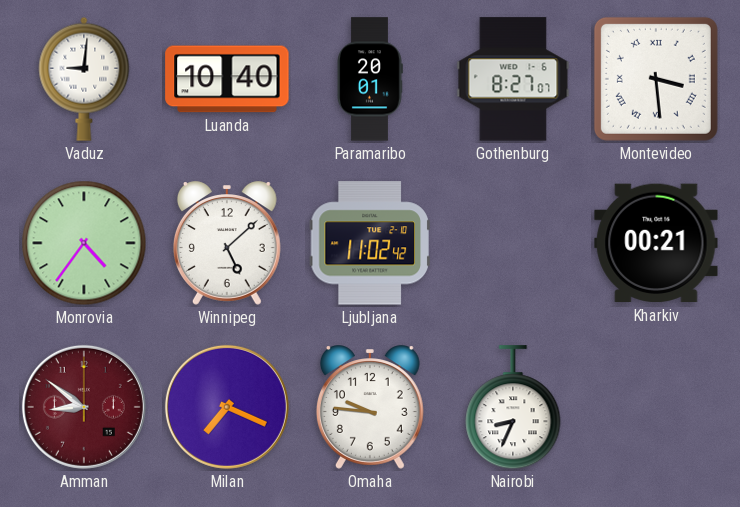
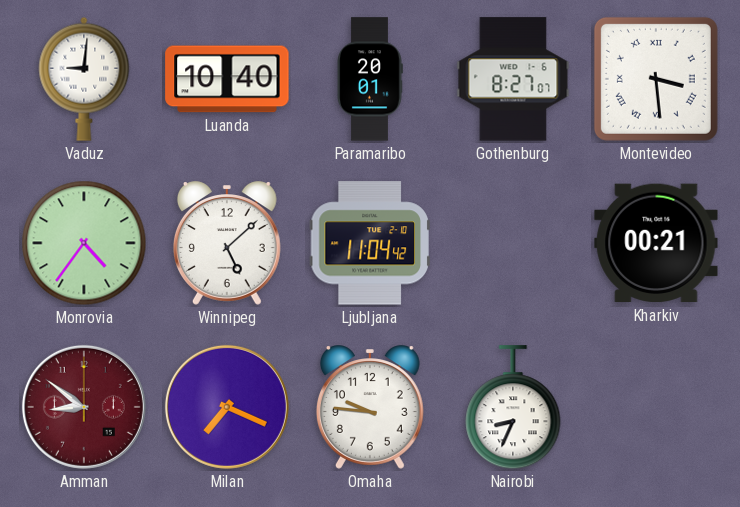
Ljubljana: 11:02 -> 11:04 (370, 243)
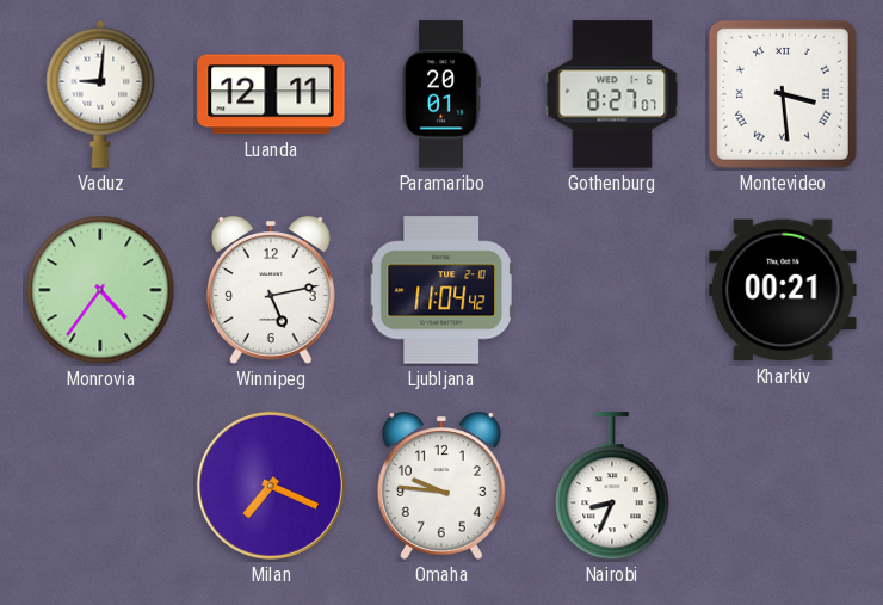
Luanda: 10:40 -> 12:11 (271, 94)
Winnipeg: 5:08 -> 5:13 (271, 290)
Amman: 8:51 -> none (84, 407)
